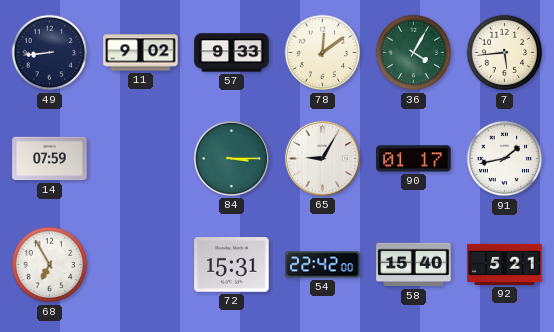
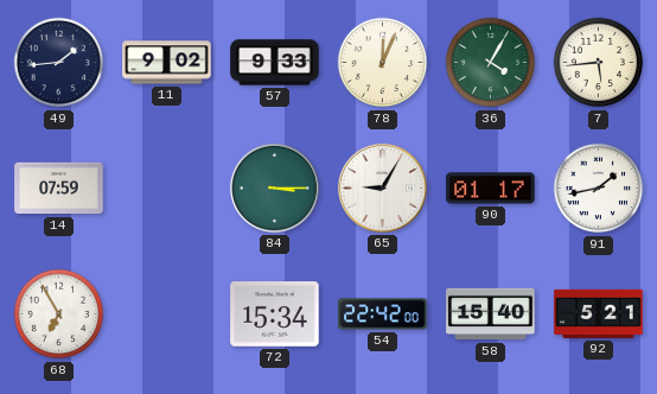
49: 8:44 -> 1:44 (59, 63)
78: 12:09 -> 12:04 (383, 63)
72: 15:31 -> 15:34 (275, 314)
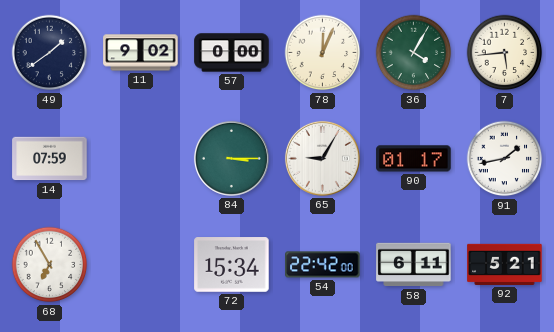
49: 1:44 -> 1:39 (50, 53)
57: 9:33 -> 0:00 (232, 53)
58: 15:40 -> 6:11 (414, 265)
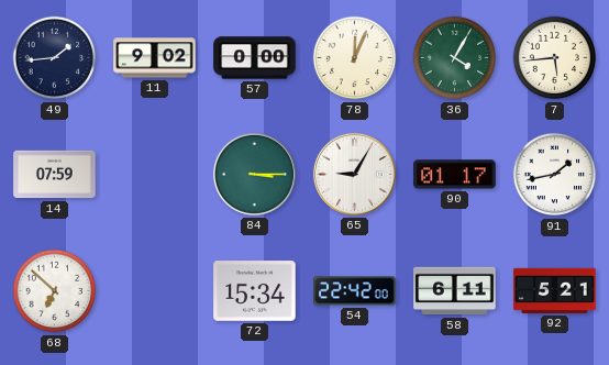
49: 1:39 -> 1:44 (55, 58)
68: 6:55 -> 6:52 (55, 291)
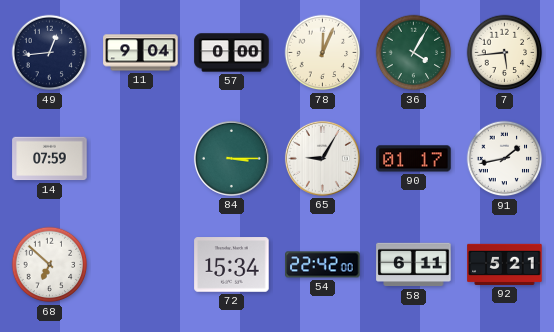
49: 1:44 -> 12:44 (50, 53)
11: 9:02 -> 9:04 (141, 53)
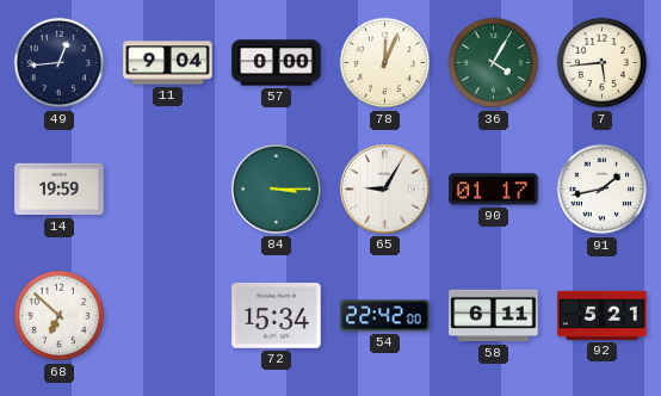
14: 07:59 -> 19:59 (60, 190)
